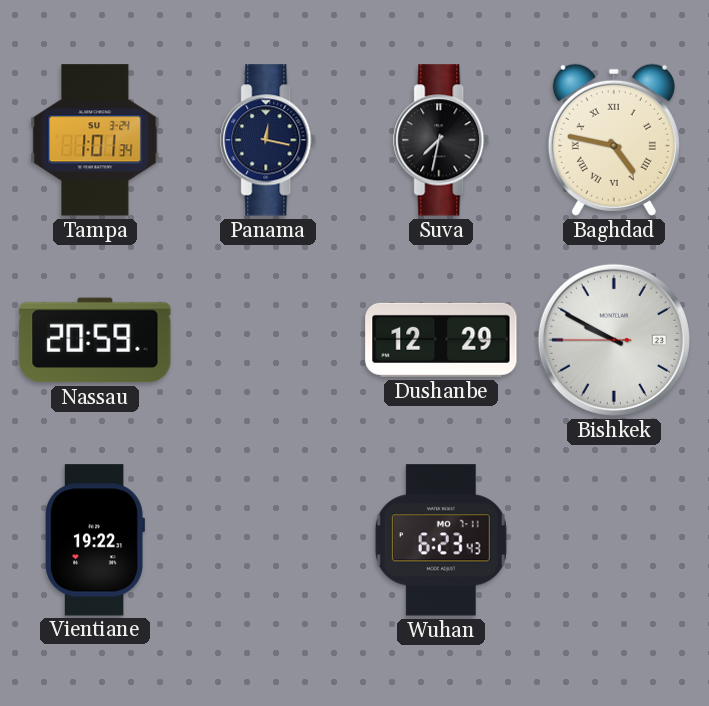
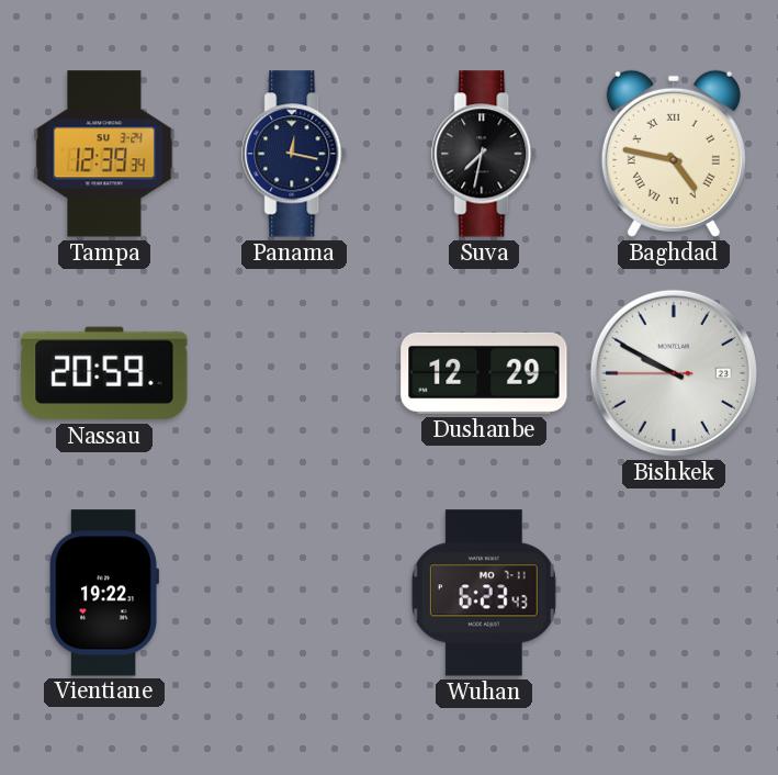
Tampa: 1:01 -> 12:39 (104, 154)
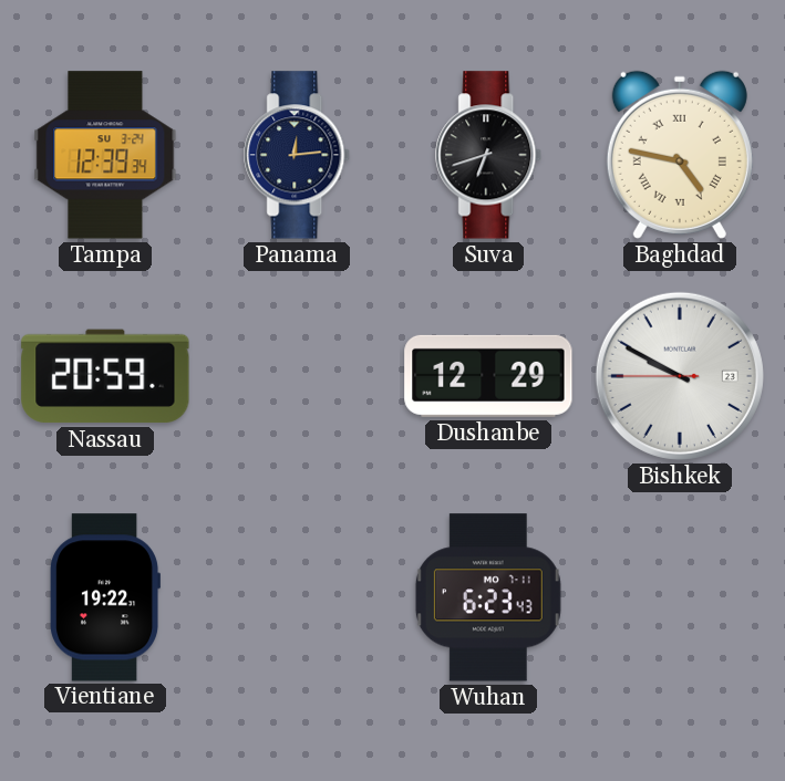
Panama: 12:17 -> 12:14 (298, 155)
Suva: 7:32 -> 6:42 (489, 155)
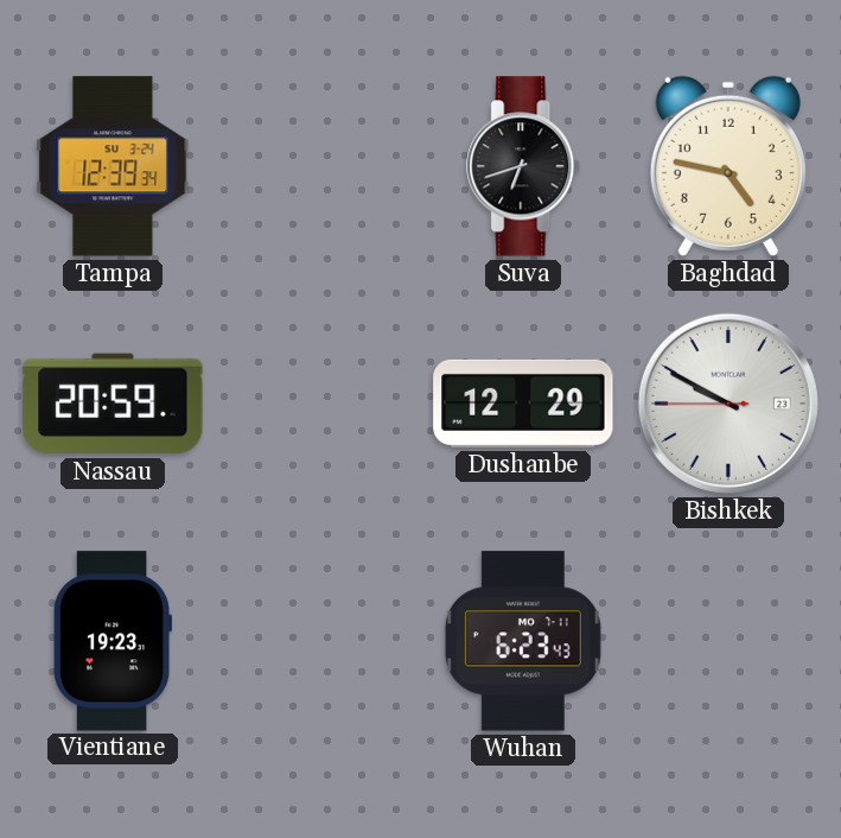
Panama: 12:14 -> none (298, 155)
Baghdad numerals: Roman -> Arabic (728, 166)
Vientiane: 19:22 -> 19:23 (113, 641)
